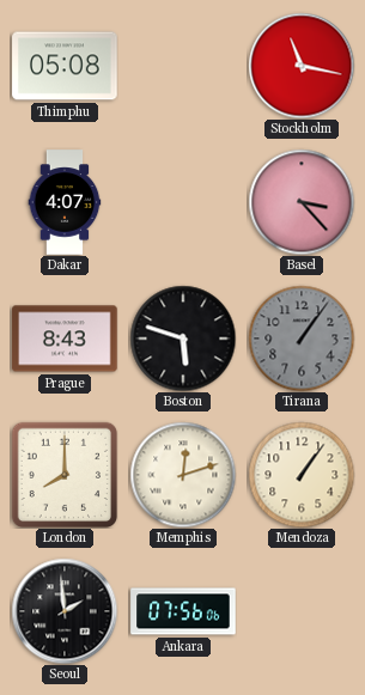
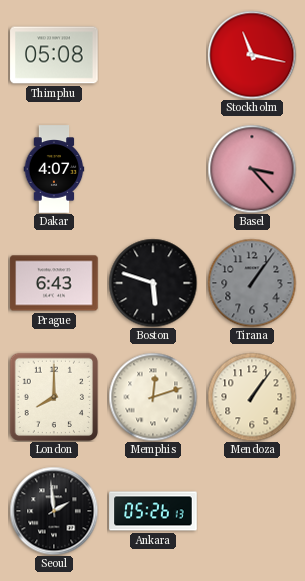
Prague: 8:43 -> 6:43 (54, 283)
Ankara: 07:56 -> 05:26 (153, 511)
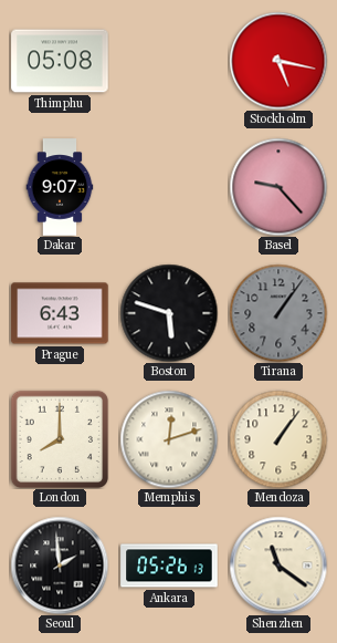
Stockholm: 11:17 -> 5:17 (278, 61)
Dakar: 4:07 -> 9:07 (60, 187)
Basel: 3:23 -> 9:23 (278, 187)
Shenzhen: none -> 11:21 (278, 566)
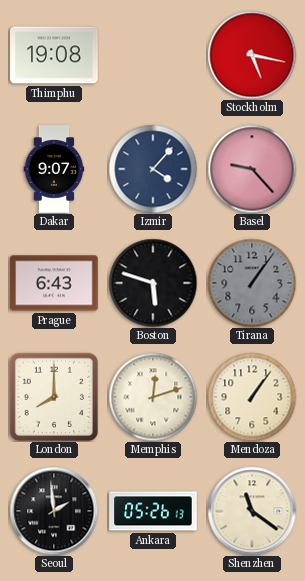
Thimphu: 05:08 -> 19:08 (54, 55)
Izmir: none -> 4:07 (153, 169)
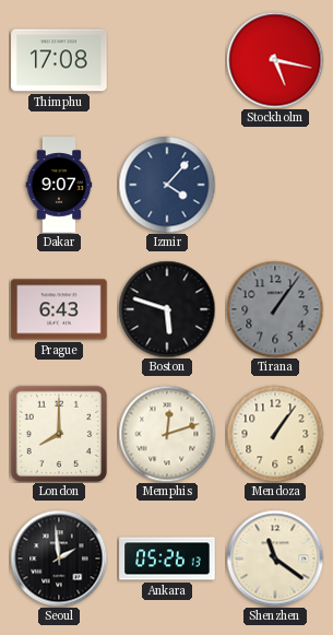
Thimphu: 19:08 -> 17:08 (59, 60)
Basel: 9:23 -> none (252, 169)
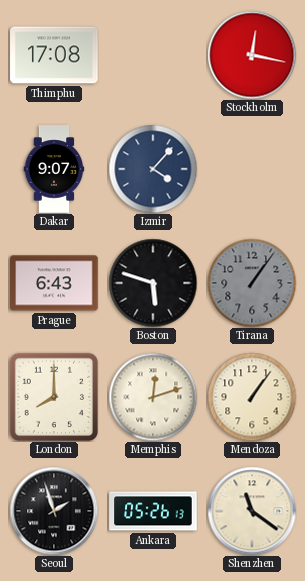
Stockholm: 5:17 -> 12:17 (252, 55)
Seoul: 1:59 -> 1:57 (54, 511)
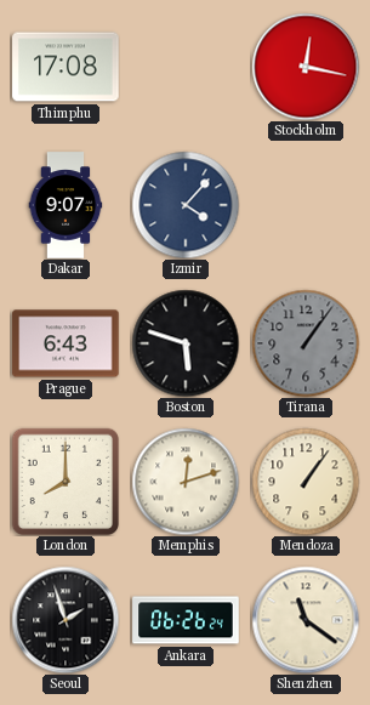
Ankara: 05:26 -> 06:26 (186, 620)
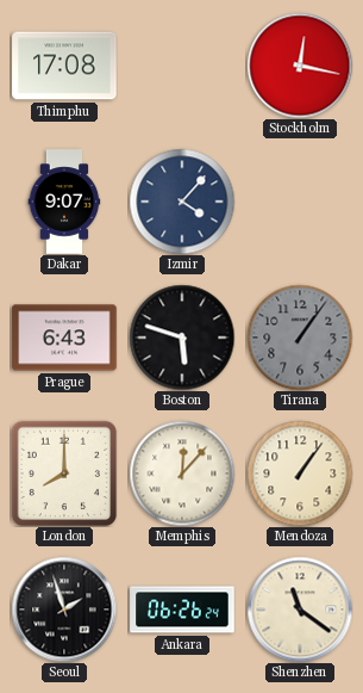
Memphis: 12:12 -> 12:07 (182, 474)
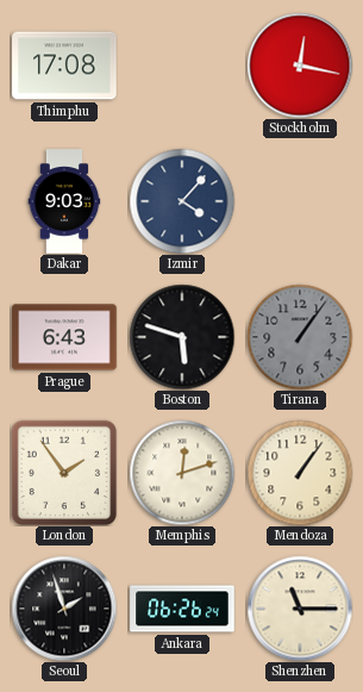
Dakar: 9:07 -> 9:03 (64, 201)
London: 8:00 -> 1:54 (63, 472)
Memphis: 12:07 -> 12:12 (182, 473)
Shenzhen: 11:21 -> 11:15 (300, 609)
